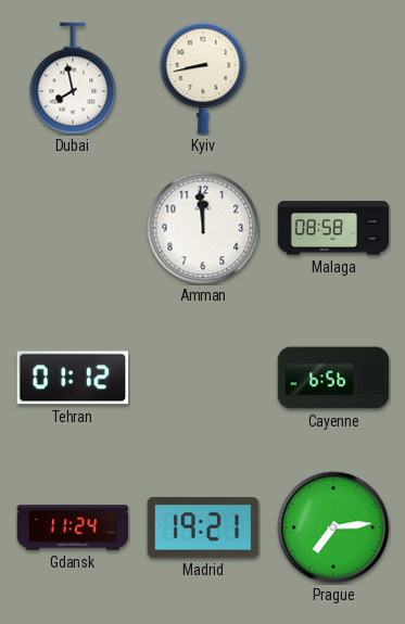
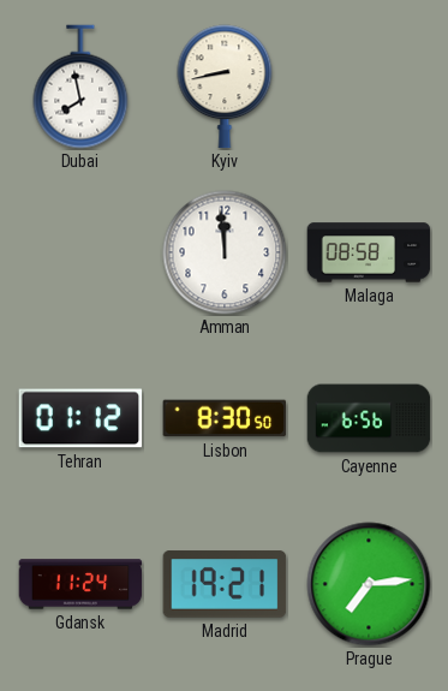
Lisbon: none -> 8:30 (225, 418)
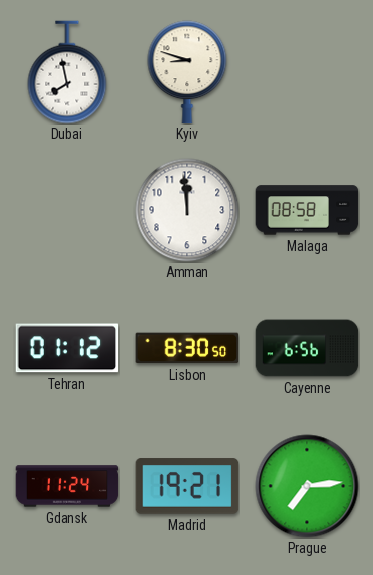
Kyiv: 8:43 -> 8:48 (187, 72)
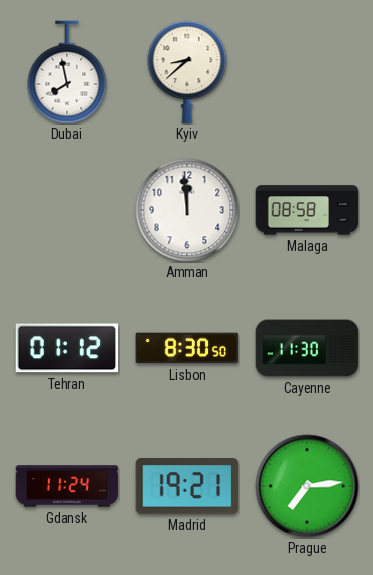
Kyiv: 8:48 -> 8:38 (187, 72)
Cayenne: 6:56 -> 11:30 (307, 348)
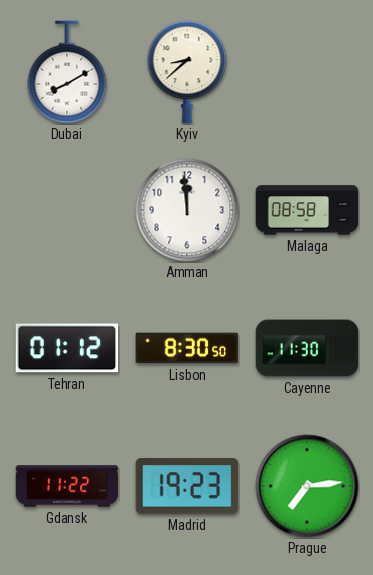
Dubai: 7:58 -> 8:10 (67, 72)
Gdansk: 11:24 -> 11:22 (67, 486)
Madrid: 19:21 -> 19:23 (187, 486)
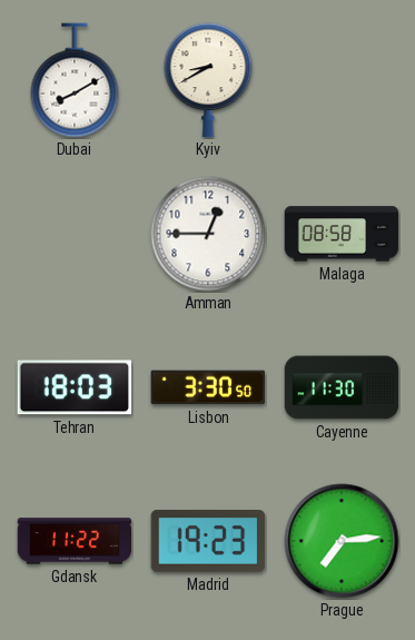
Kyiv: 8:38 -> 8:40 (208, 80)
Amman: 11:59 -> 12:45 (208, 234)
Tehran: 01:12 -> 18:03 (75, 387)
Lisbon: 8:30 -> 3:30 (208, 387)
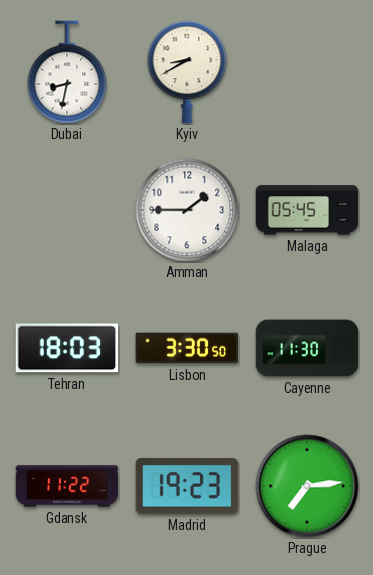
Dubai: 8:10 -> 8:32 (67, 72)
Amman: 12:45 -> 1:45 (187, 210)
Malaga: 08:58 -> 05:45 (307, 210)
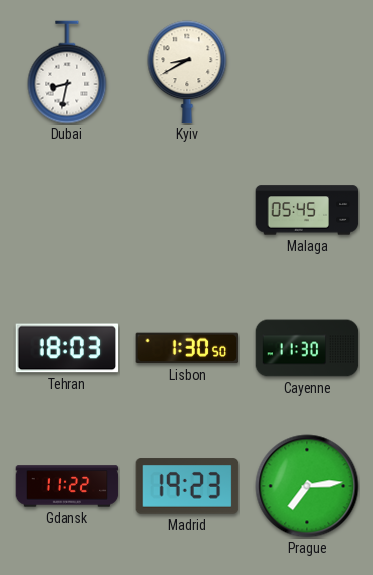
Amman: 1:45 -> none (187, 210)
Lisbon: 3:30 -> 1:30 (187, 348)
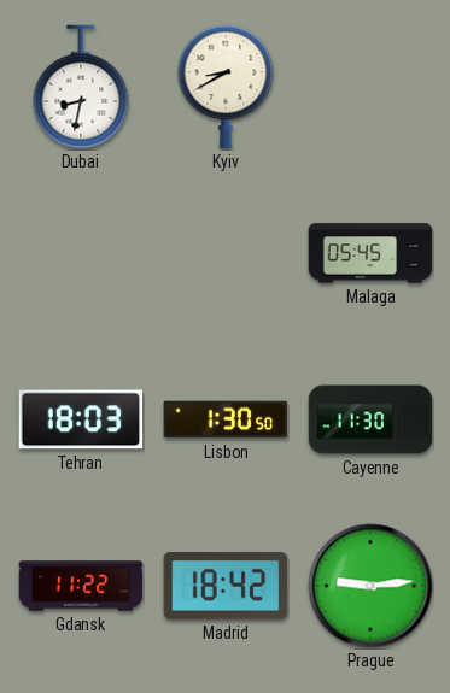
Madrid: 19:23 -> 18:42 (226, 586)
Prague: 7:14 -> 9:14 (370, 586)
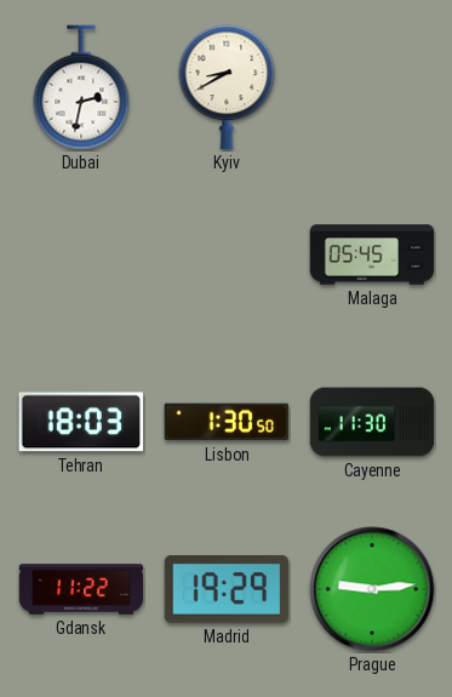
Dubai: 8:32 -> 2:32 (81, 87)
Madrid: 18:42 -> 19:29 (227, 589)
